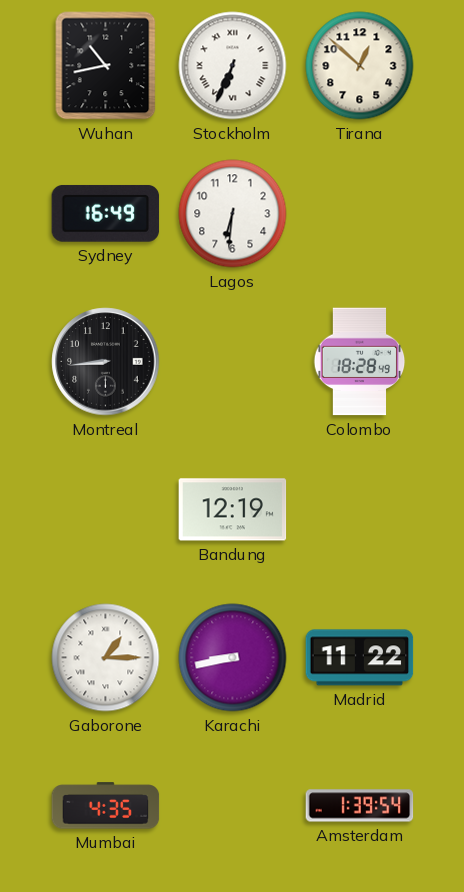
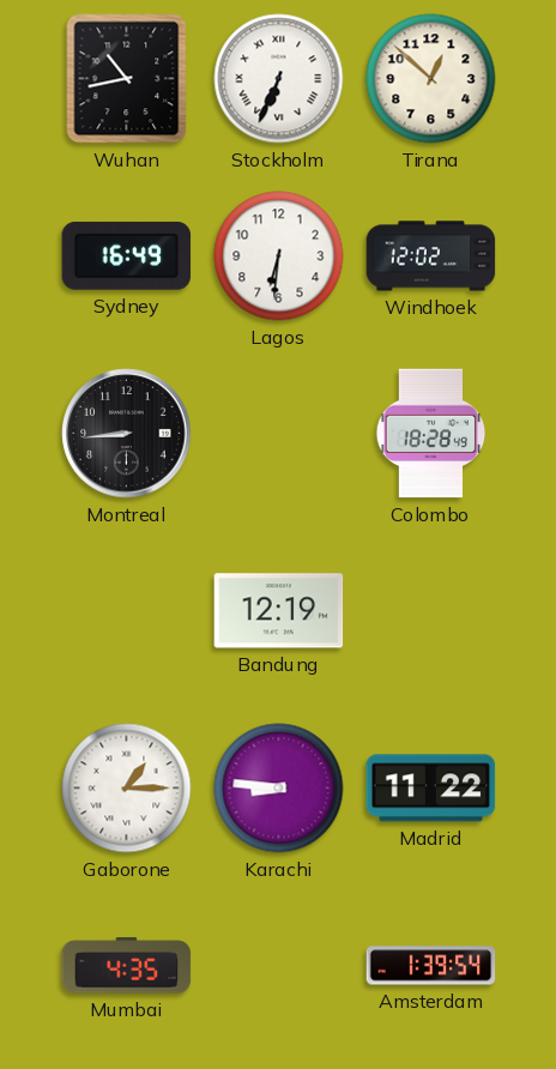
Windhoek: none -> 12:02 (431, 256)
Karachi: 8:43 -> 8:46 (279, 789)
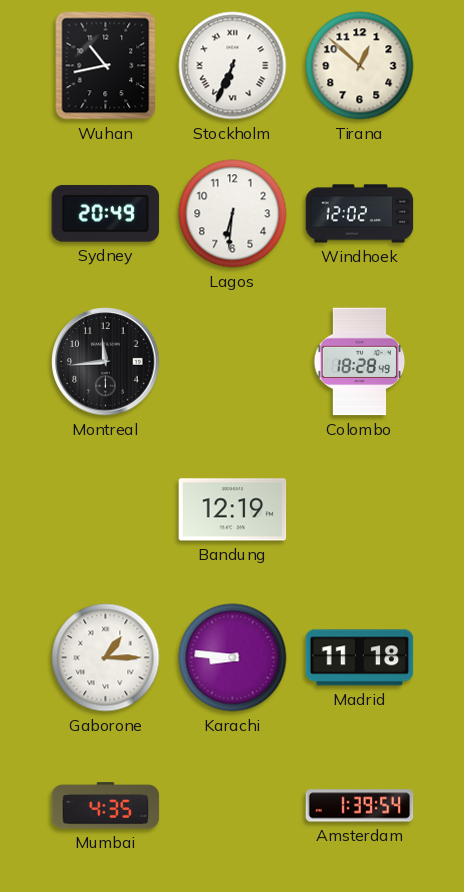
Sydney: 16:49 -> 20:49 (106, 214)
Montreal: 8:44 -> 11:44 (106, 362)
Madrid: 11:22 -> 11:18 (360, 658)
